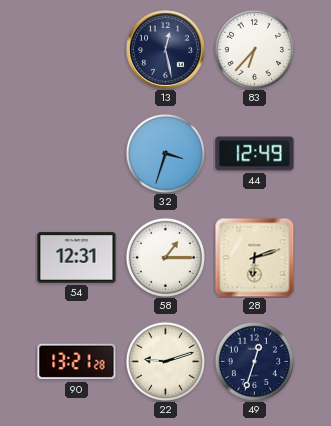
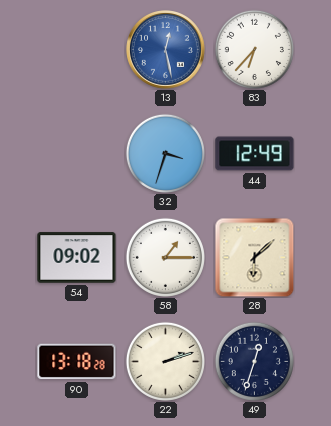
13 dial: navy -> blue (166, 50)
54: 12:31 -> 09:02 (77, 258)
28: 6:12 -> 6:08 (254, 257)
90: 13:21 -> 13:18 (77, 362)
22: 9:12 -> 2:12 (165, 361)
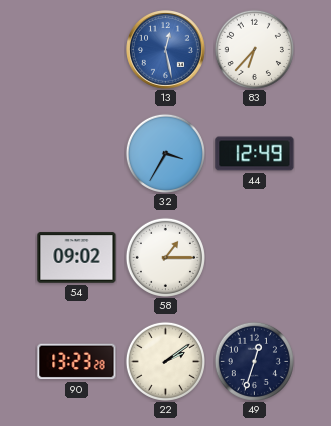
32: 3:33 -> 3:35 (165, 153)
28: 6:08 -> none (254, 257)
90: 13:18 -> 13:23 (77, 362)
22: 2:12 -> 2:09 (165, 361)
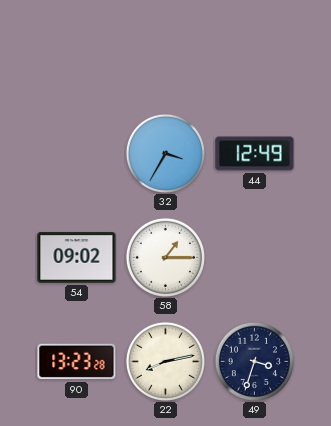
13: 12:28 -> none (166, 50)
83: 6:37 -> none (254, 49)
22: 2:09 -> 8:13 (165, 361)
49: 12:33 -> 3:33 (254, 361)
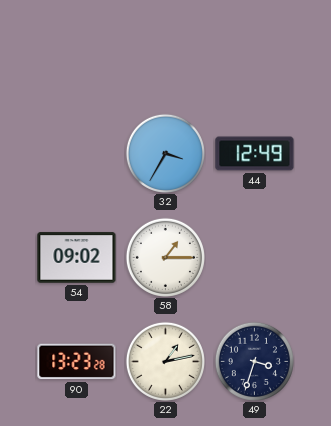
22: 8:13 -> 1:13 (165, 361)
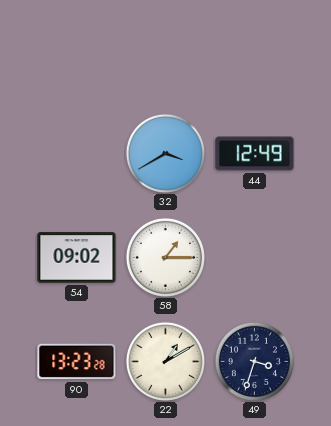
32: 3:35 -> 3:40 (165, 153)
22: 1:13 -> 1:10 (165, 361)
